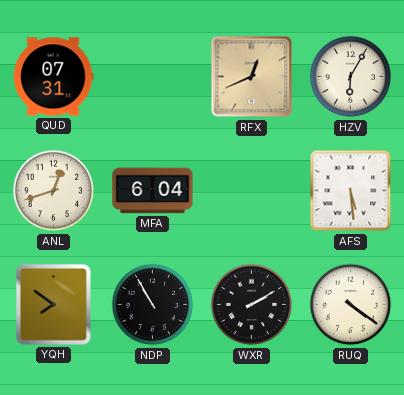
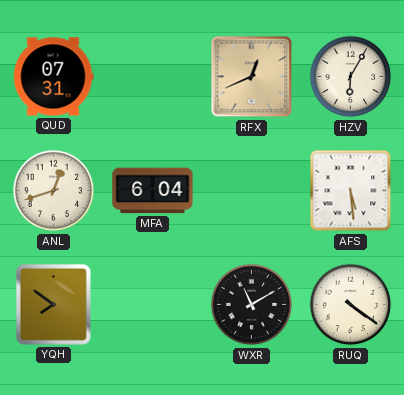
NDP: 10:55 -> none (153, 305)
WXR: 2:10 -> 11:10 (252, 305)
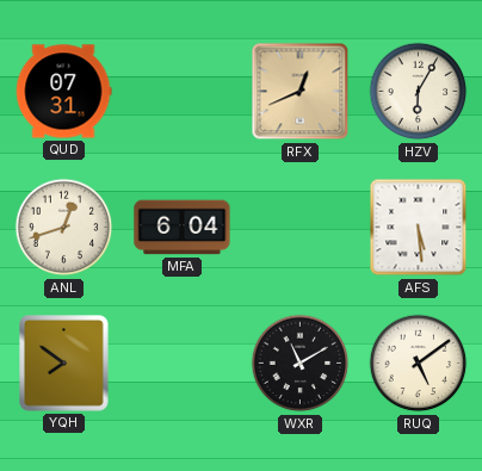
RUQ: 4:21 -> 5:09 (419, 364)
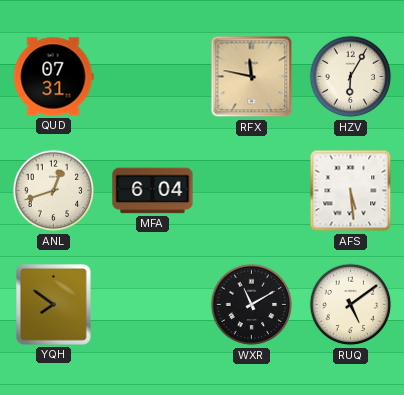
RFX: 12:41 -> 11:47 (252, 77)
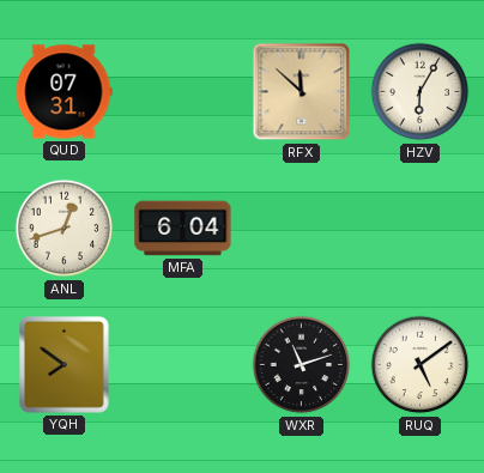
RFX: 11:47 -> 11:52 (302, 92)
AFS: 5:29 -> none (351, 191)
WXR: 11:10 -> 11:12 (302, 365)
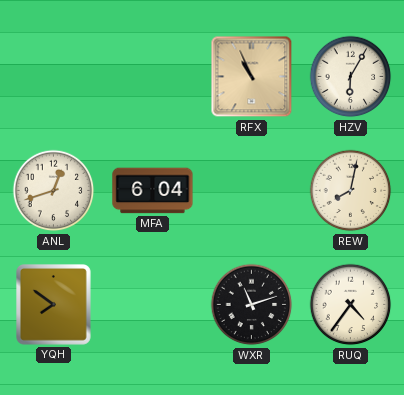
QUD: 07:31 -> none (63, 92)
RFX: 11:52 -> 10:56 (252, 77)
REW: none -> 8:02 (351, 191)
RUQ: 5:09 -> 4:36 (351, 305)
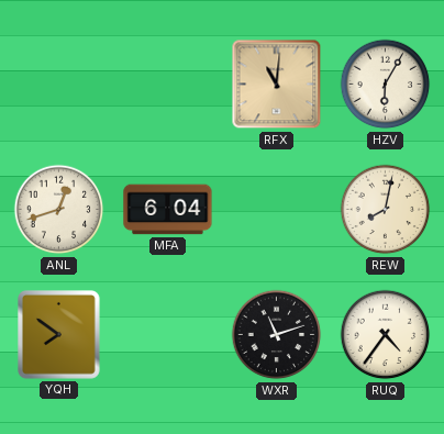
RFX: 10:56 -> 11:01 (277, 85)
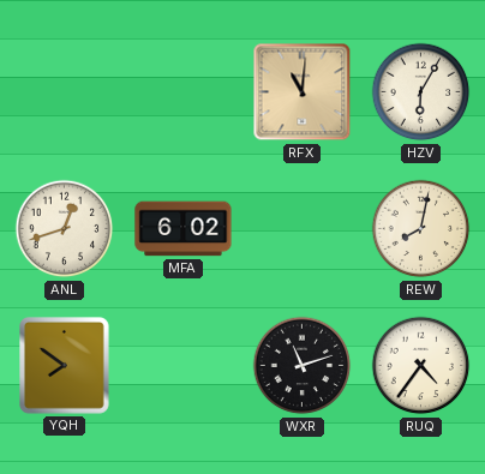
MFA: 6:04 -> 6:02 (184, 229)
